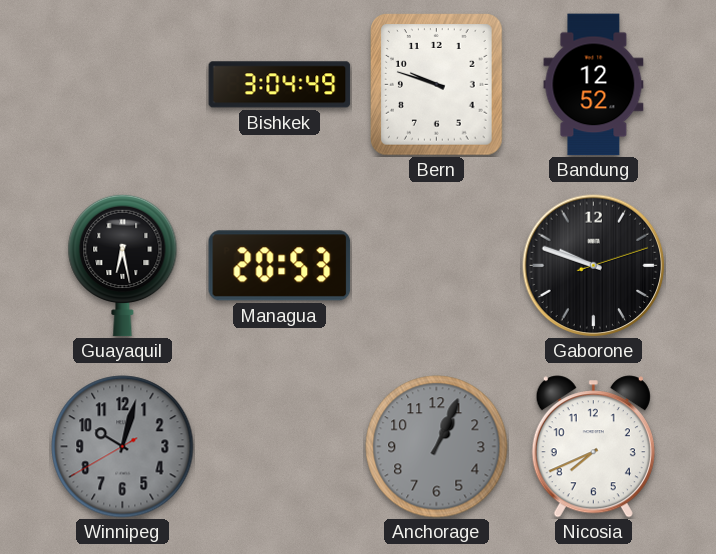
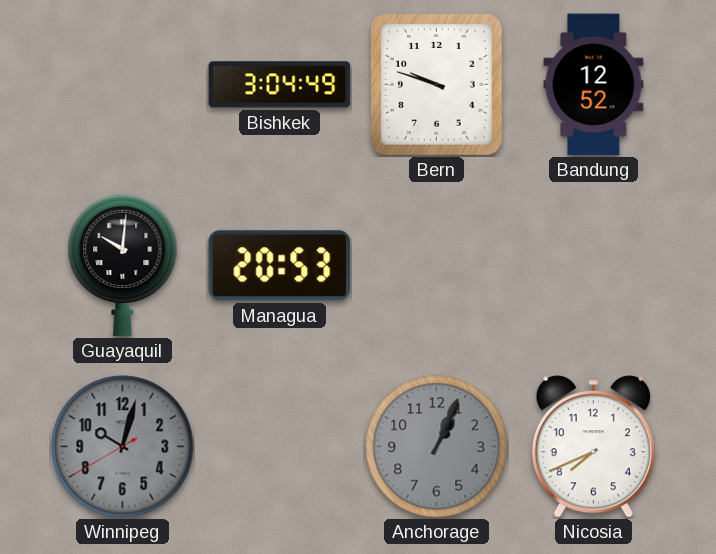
Guayaquil: 6:28 -> 10:01 (123, 265)
Gaborone: 9:48 -> none (593, 265)
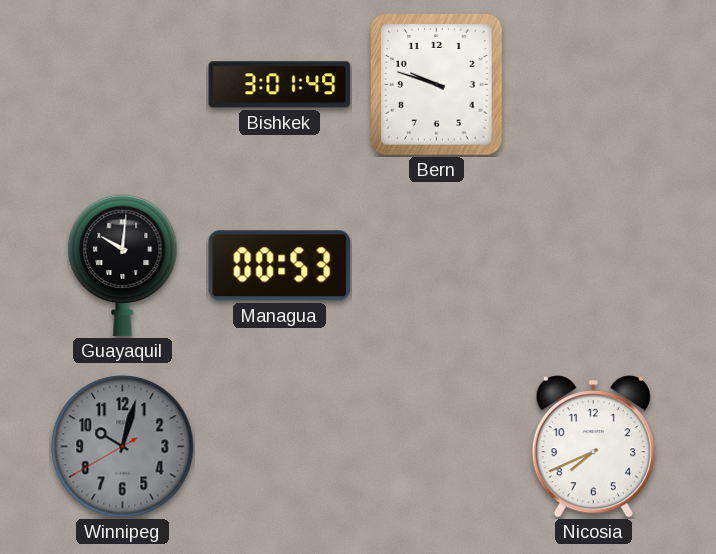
Bishkek: 3:04 -> 3:01 (280, 85)
Bandung: 12:52 -> none (594, 85)
Managua: 20:53 -> 00:53 (280, 266)
Anchorage: 1:04 -> none (437, 447)
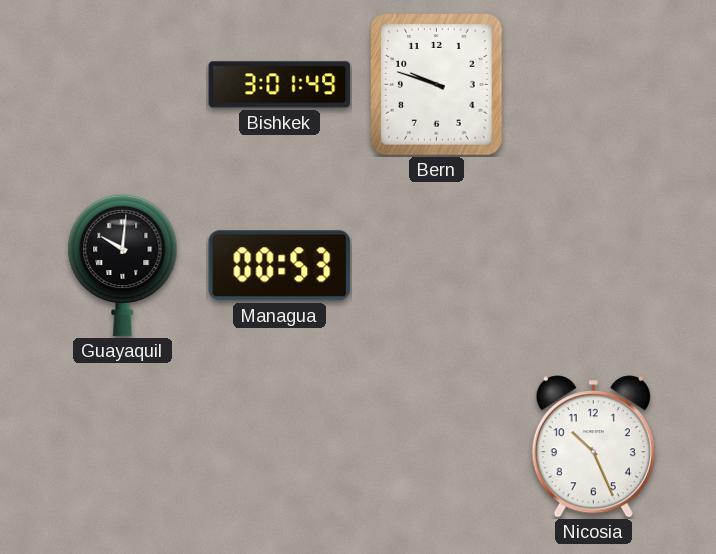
Winnipeg: 10:02 -> none (123, 447)
Nicosia: 7:41 -> 10:26 (593, 447)
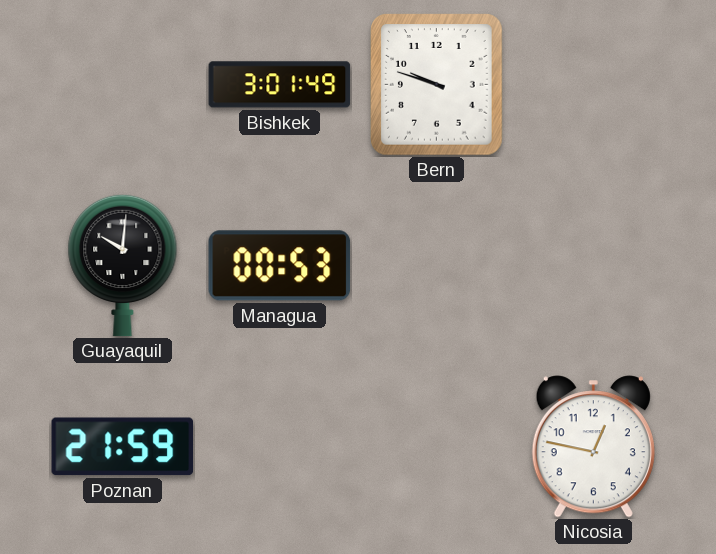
Poznan: none -> 21:59 (123, 447)
Nicosia: 10:26 -> 12:47 (593, 447)
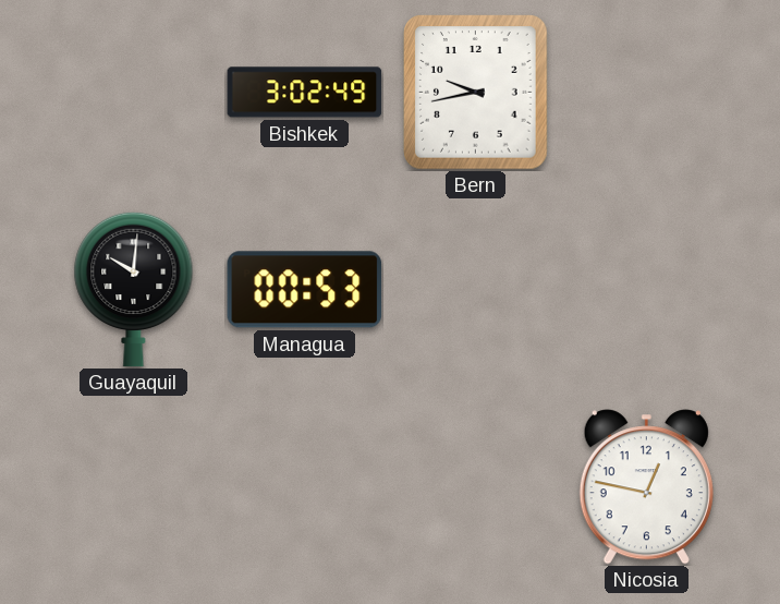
Bishkek: 3:01 -> 3:02 (305, 93)
Bern: 9:48 -> 9:43 (476, 93)
Poznan: 21:59 -> none (123, 447)
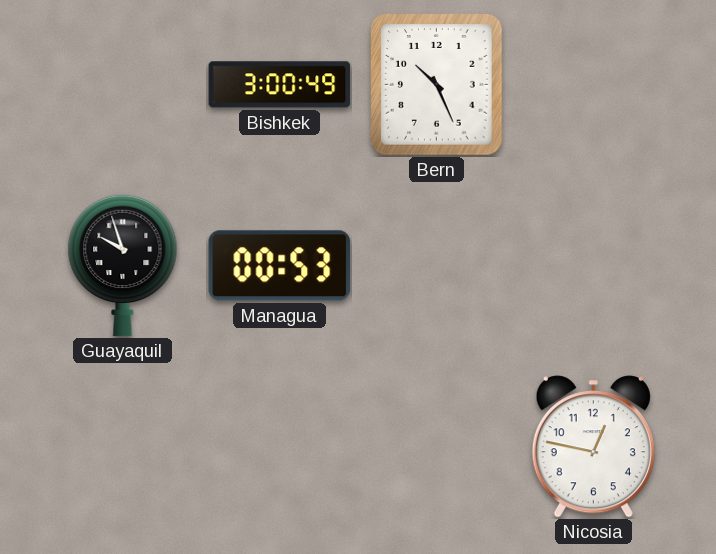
Bishkek: 3:02 -> 3:00 (280, 85)
Bern: 9:43 -> 10:26 (437, 85)
Guayaquil: 10:01 -> 9:57 (123, 265)
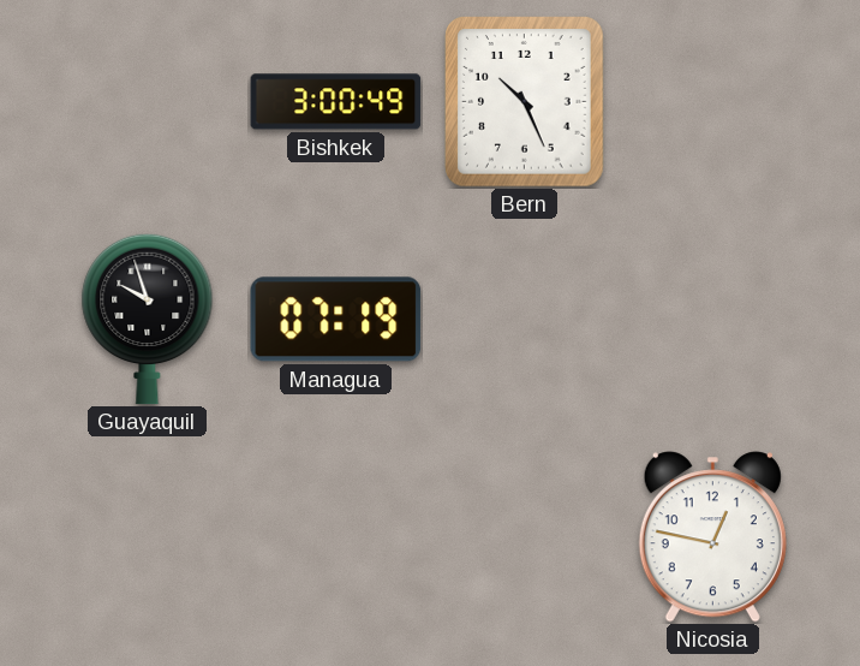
Managua: 00:53 -> 07:19 (336, 320)
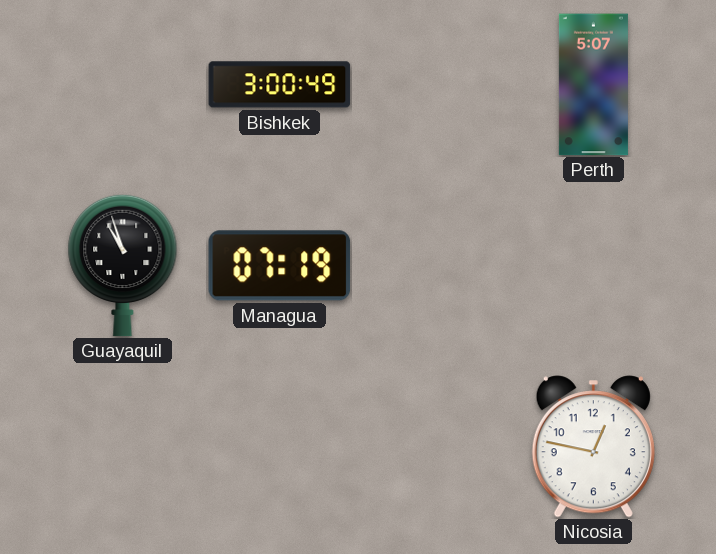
Bern: 10:26 -> none (525, 102)
Perth: none -> 5:07 (593, 85)
Guayaquil: 9:57 -> 10:57 (123, 265)
